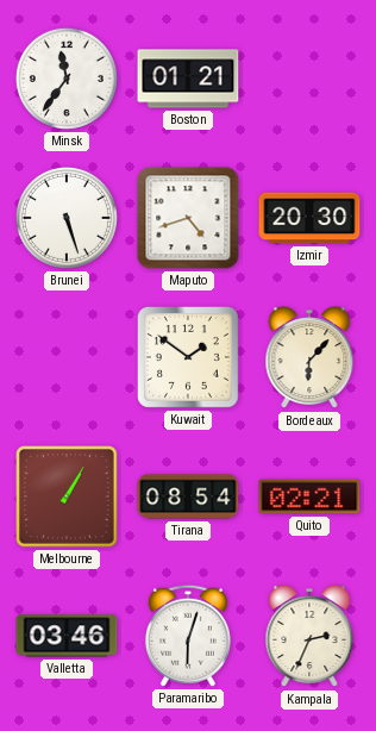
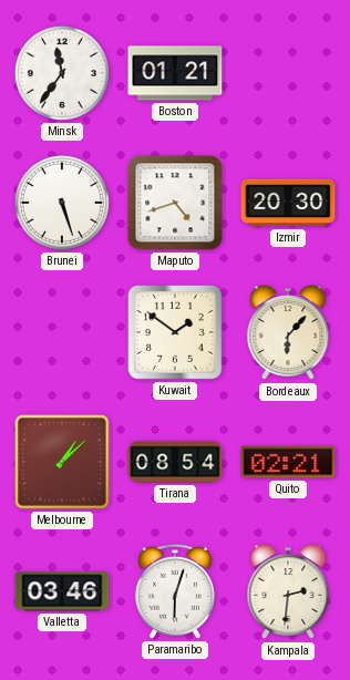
Melbourne: 1:05 -> 1:08 (62, 462)
Kampala: 2:34 -> 2:31 (288, 593)
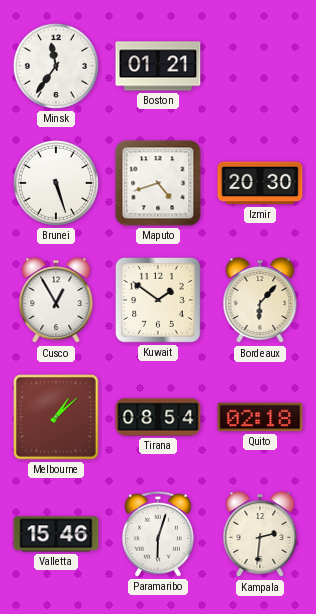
Cusco: none -> 12:55 (56, 301)
Quito: 02:21 -> 02:18 (260, 417)
Valletta: 03:46 -> 15:46 (56, 534)
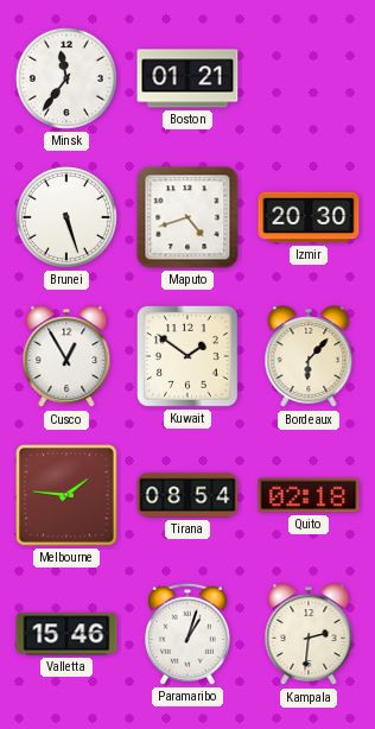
Melbourne: 1:08 -> 1:46 (66, 495)
Paramaribo: 6:03 -> 1:03 (188, 634)
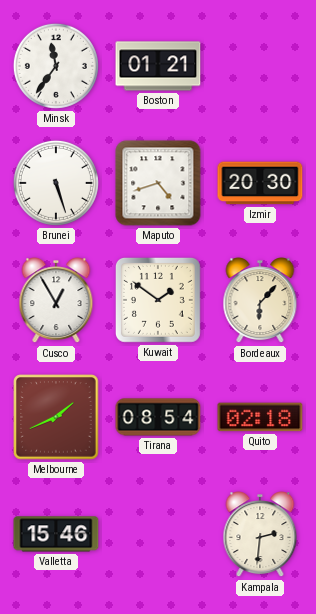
Melbourne: 1:46 -> 1:41 (56, 417)
Paramaribo: 1:03 -> none (188, 634)
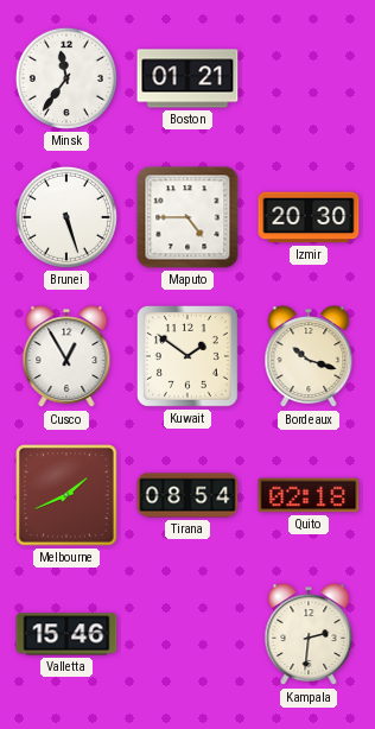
Maputo: 4:42 -> 4:45 (188, 217)
Bordeaux: 6:07 -> 10:18 (309, 357)
